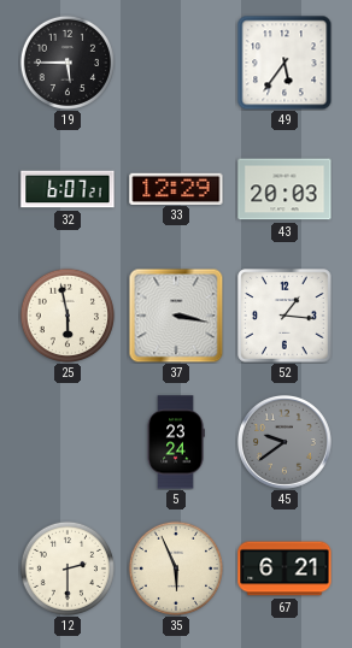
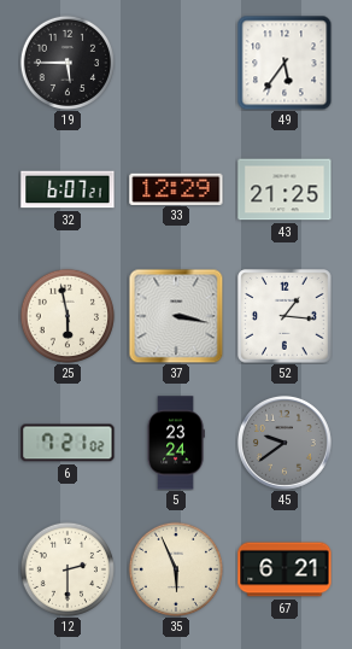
43: 20:03 -> 21:25 (284, 189)
6: none -> 7:21 (68, 443)
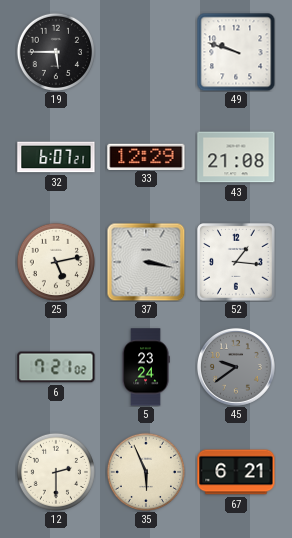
49: 5:36 -> 9:48 (236, 52)
43: 21:25 -> 21:08 (236, 157)
25: 5:58 -> 5:13 (55, 261)
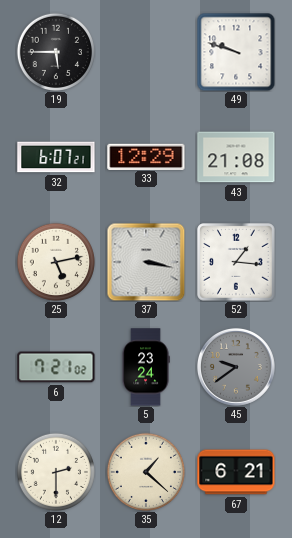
35: 5:56 -> 1:22 (145, 471)
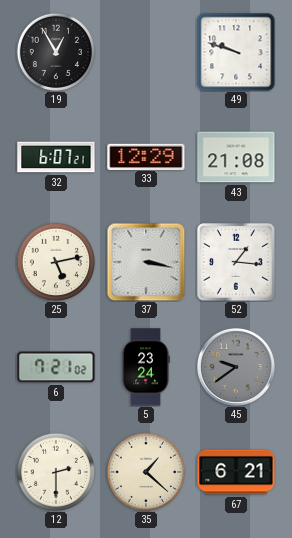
19: 5:45 -> 12:55 (55, 51)
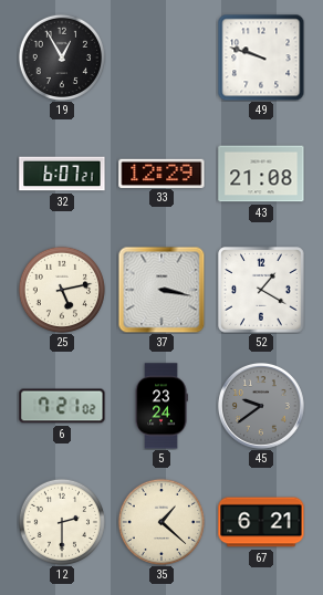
52: 1:16 -> 1:20 (261, 290)
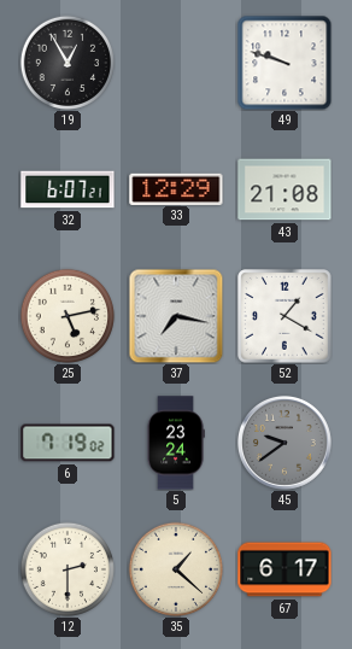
37: 3:17 -> 7:17 (176, 316)
6: 7:21 -> 7:19 (68, 443)
67: 6:21 -> 6:17 (284, 569)
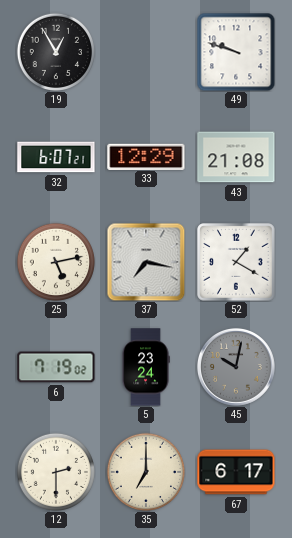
45: 9:39 -> 10:02 (236, 367)
35: 1:22 -> 7:00 (145, 471)
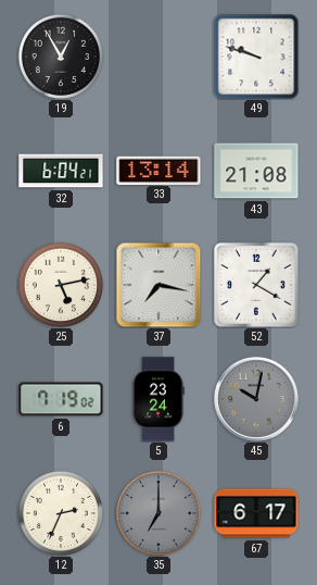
32: 6:07 -> 6:04 (61, 171)
33: 12:29 -> 13:14 (158, 170)
12: 2:30 -> 2:34 (60, 512)
35 dial: cream -> grey (157, 512)
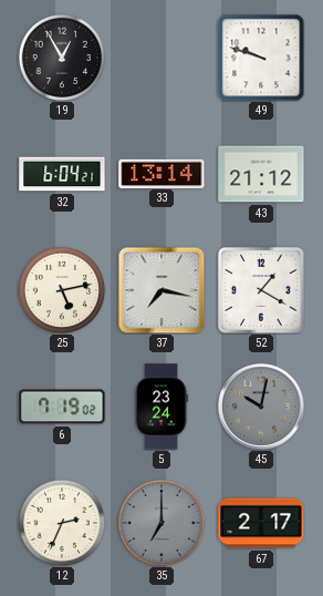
43: 21:08 -> 21:12 (261, 174)
67: 6:17 -> 2:17 (261, 523)
